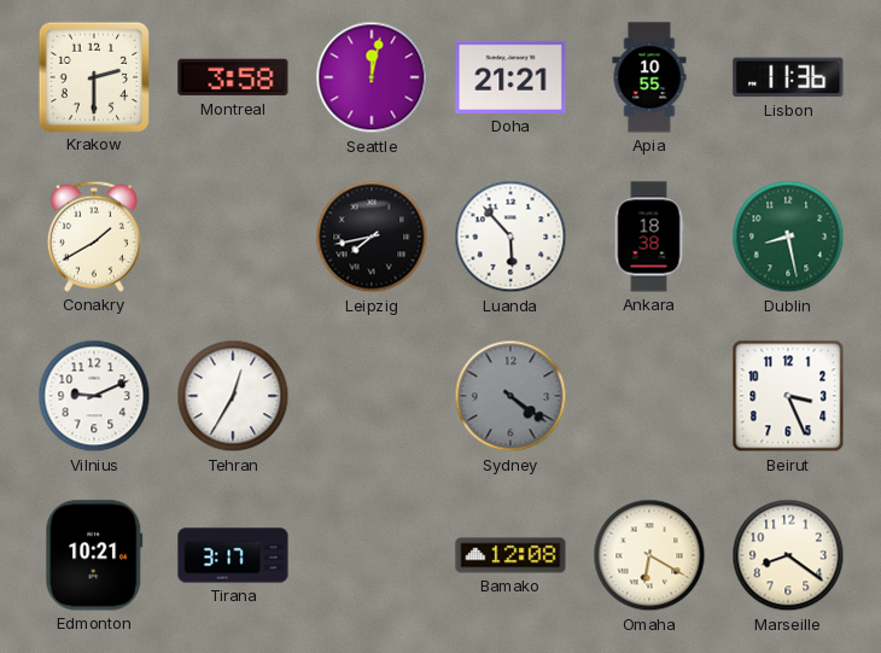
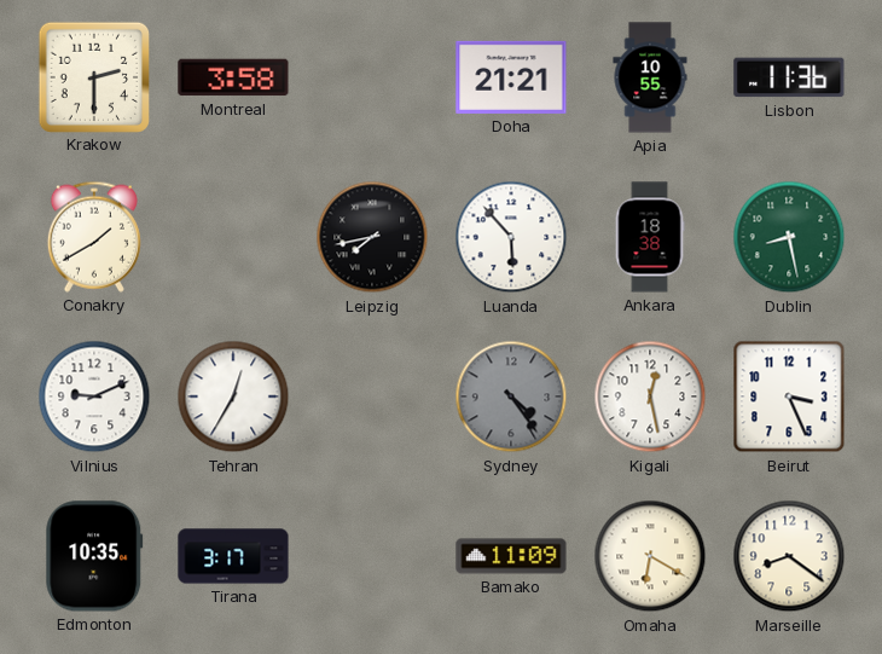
Seattle: 12:02 -> none (372, 77)
Sydney: 4:21 -> 4:24 (511, 397)
Kigali: none -> 12:28 (650, 397)
Edmonton: 10:21 -> 10:35 (94, 556)
Bamako: 12:08 -> 11:09 (511, 556)
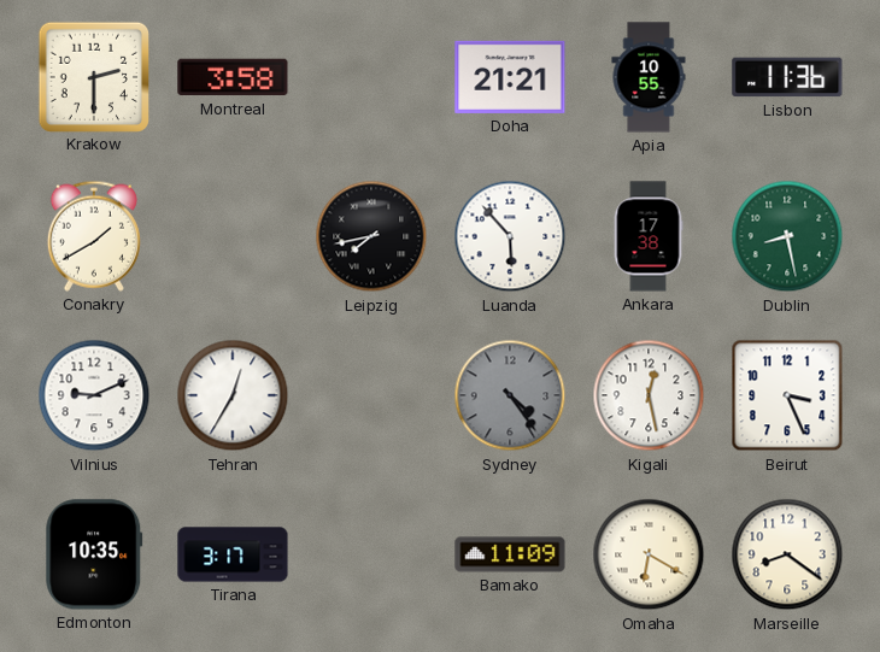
Ankara: 18:38 -> 17:38 (649, 236)
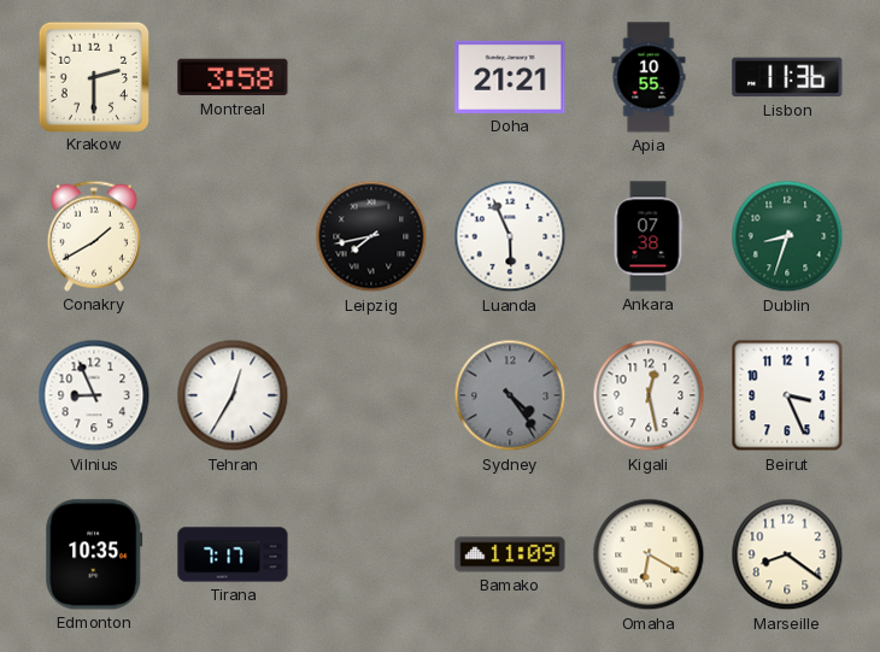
Luanda: 5:53 -> 5:56 (510, 236)
Ankara: 17:38 -> 07:38 (649, 236)
Dublin: 8:28 -> 8:33 (787, 236)
Vilnius: 9:11 -> 8:56 (94, 395)
Tirana: 3:17 -> 7:17 (233, 554)
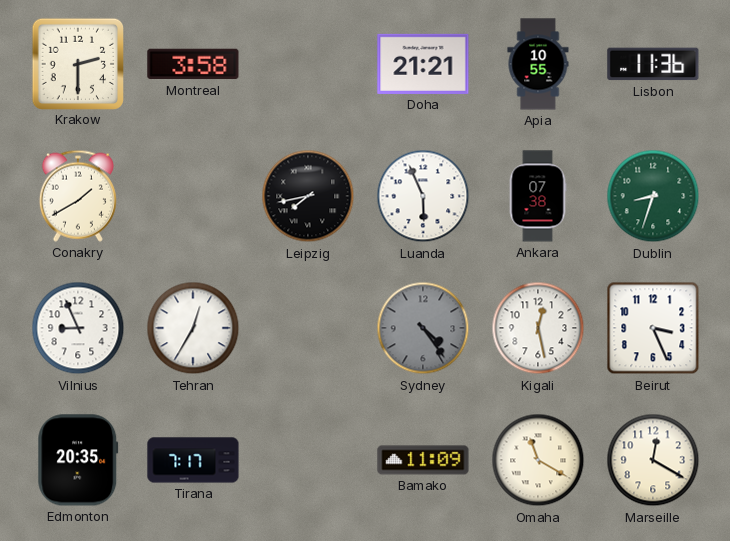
Edmonton: 10:35 -> 20:35 (78, 460)
Omaha: 6:20 -> 11:20 (538, 460)
Marseille: 8:21 -> 12:20 (653, 460)
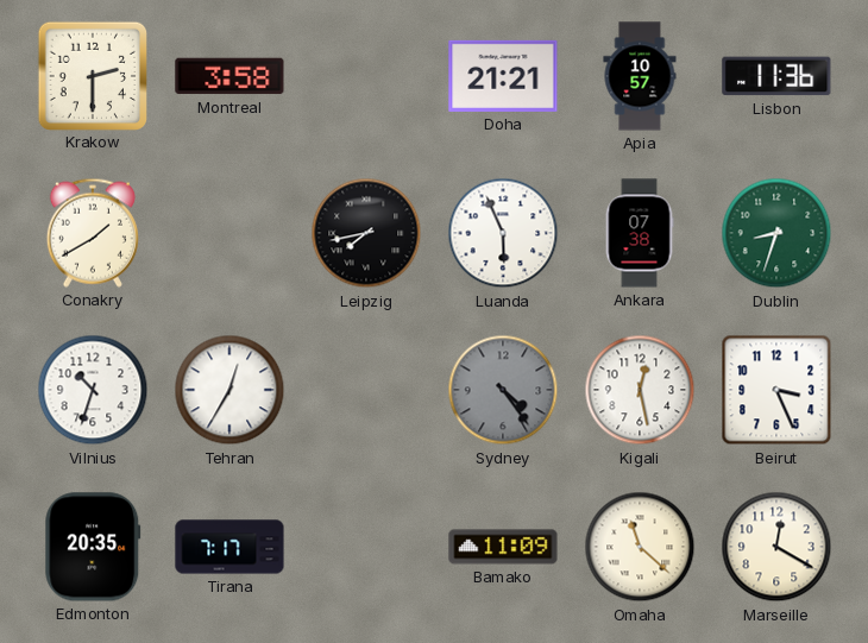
Apia: 10:55 -> 10:57 (640, 76)
Vilnius: 8:56 -> 10:33 (93, 390)
Omaha: 11:20 -> 11:22 (640, 547)
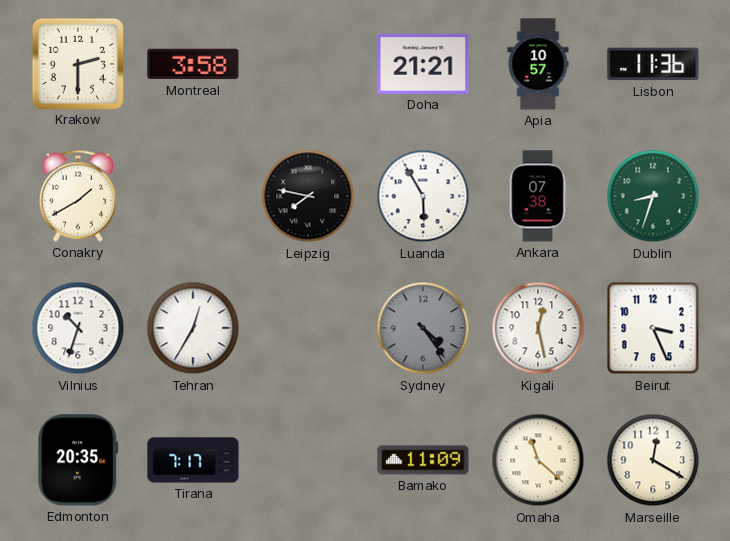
Leipzig: 7:43 -> 7:47 (308, 196)
Luanda: 5:56 -> 5:55 (423, 196)
